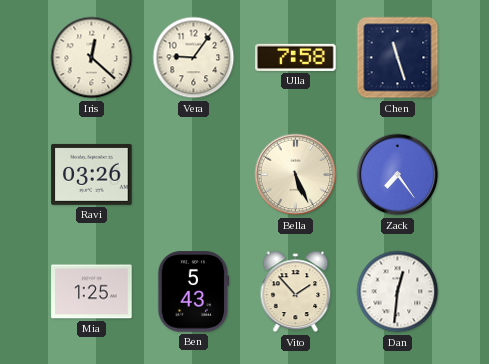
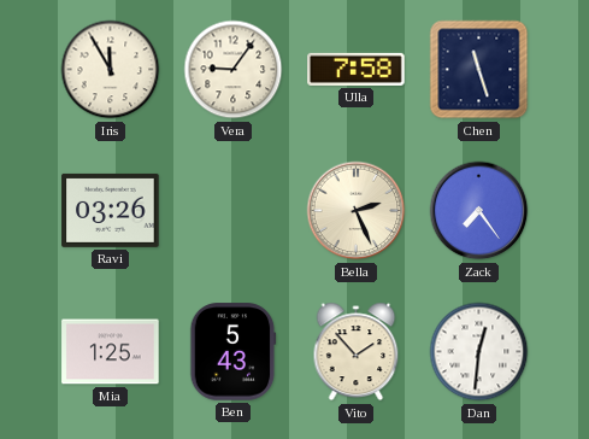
Iris: 12:22 -> 11:55 (111, 70)
Bella: 5:26 -> 2:26 (357, 211)
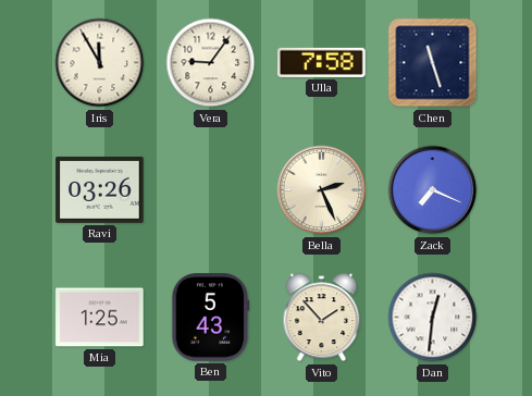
Zack: 7:24 -> 7:19 (433, 190)
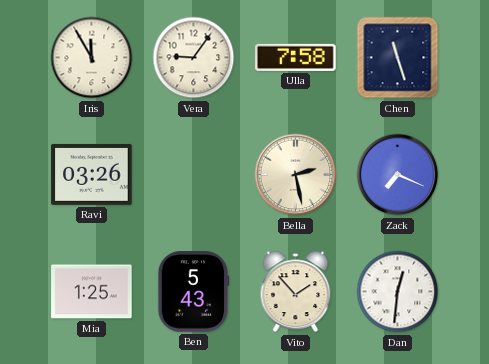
Bella: 2:26 -> 2:28 (296, 175)
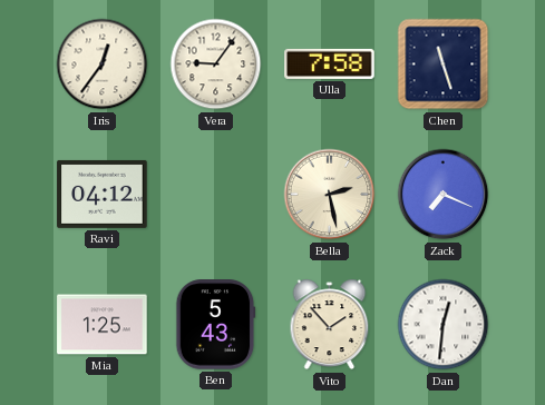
Iris: 11:55 -> 12:36 (103, 65)
Ravi: 03:26 -> 04:12 (103, 194)
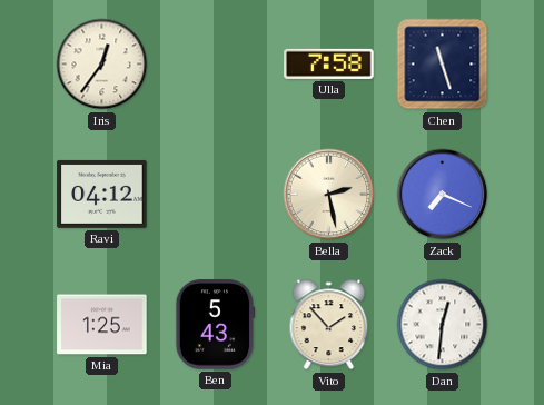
Vera: 9:06 -> none (216, 65)
